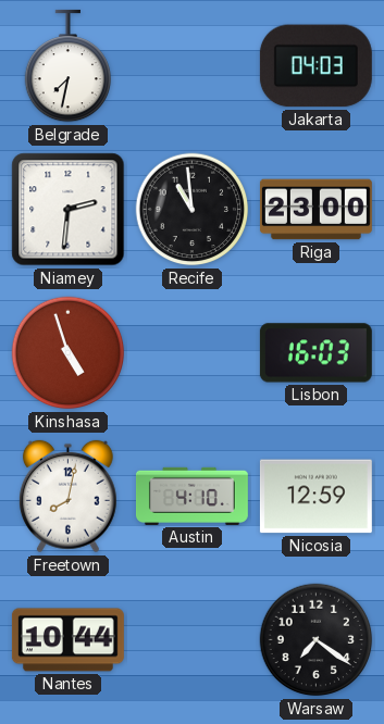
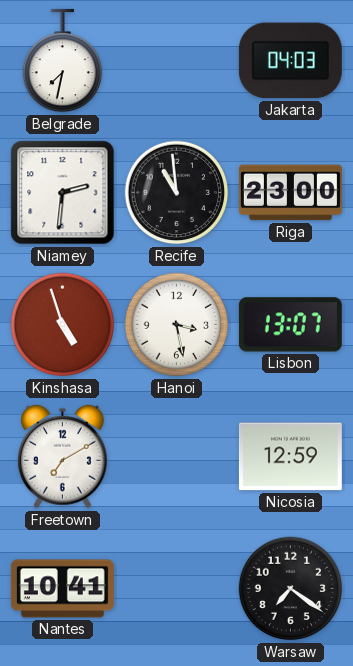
Hanoi: none -> 3:28 (177, 325)
Lisbon: 16:03 -> 13:07 (290, 325)
Freetown: 8:02 -> 7:10 (62, 457)
Austin: 4:10 -> none (191, 496)
Nantes: 10:44 -> 10:41 (62, 589)
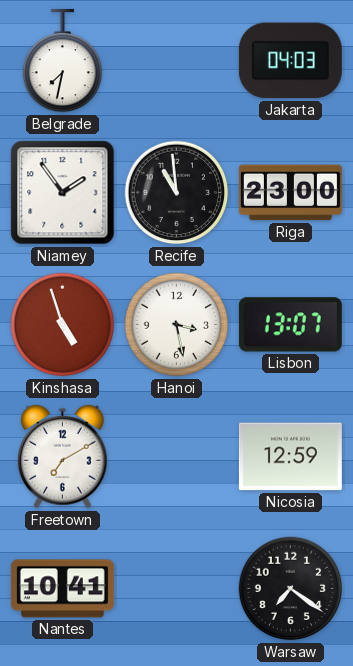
Niamey: 2:31 -> 1:54 (63, 193)
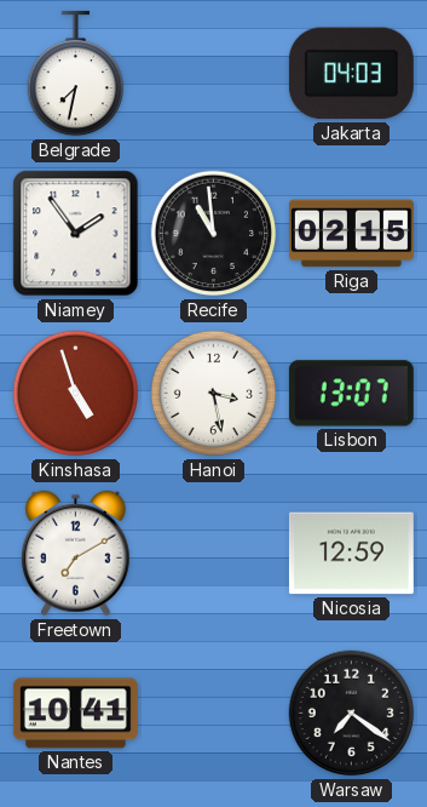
Riga: 23:00 -> 02:15 (351, 234)
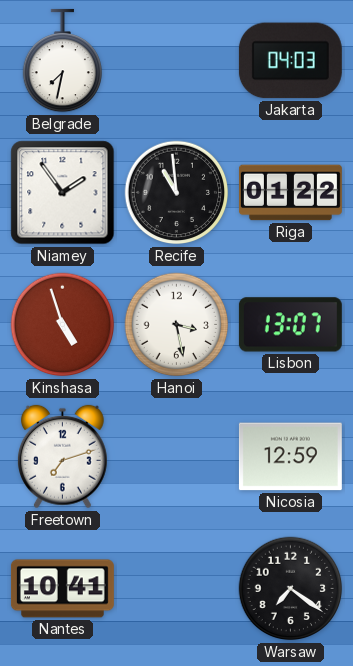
Riga: 02:15 -> 01:22 (290, 193)
Freetown: 7:10 -> 7:12 (62, 457)
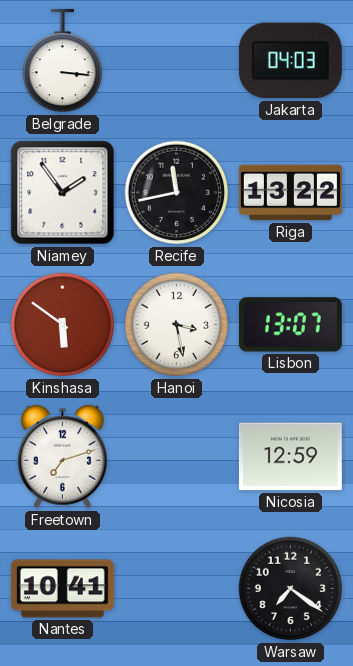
Belgrade: 7:32 -> 3:16 (62, 61)
Recife: 10:59 -> 11:43 (177, 193)
Riga: 01:22 -> 13:22 (290, 193)
Kinshasa: 4:57 -> 5:51 (63, 325)
